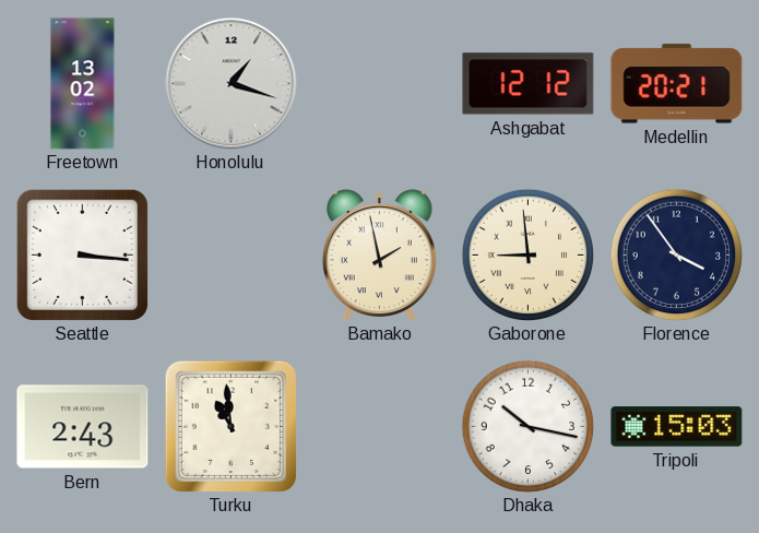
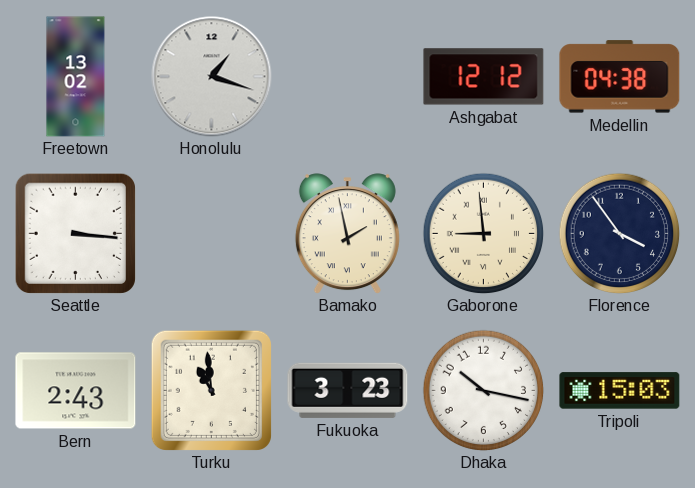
Medellin: 20:21 -> 04:38 (620, 77)
Fukuoka: none -> 3:23 (348, 390)
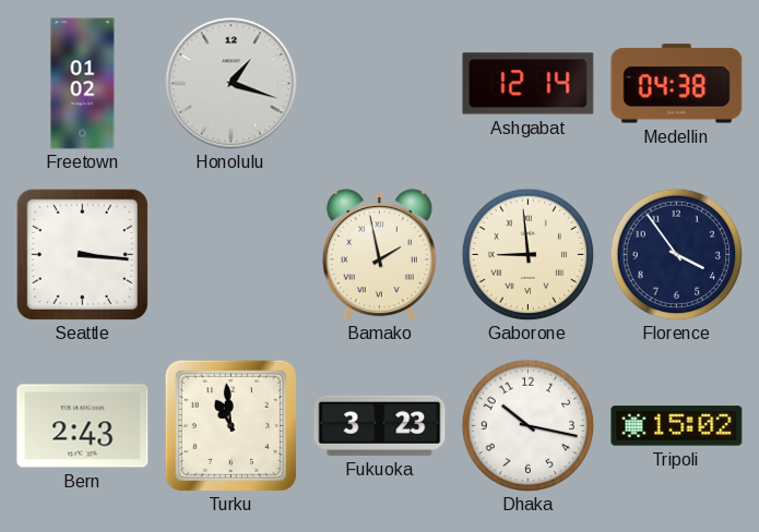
Freetown: 13:02 -> 01:02 (83, 84)
Ashgabat: 12:12 -> 12:14 (529, 84)
Tripoli: 15:03 -> 15:02 (677, 426)
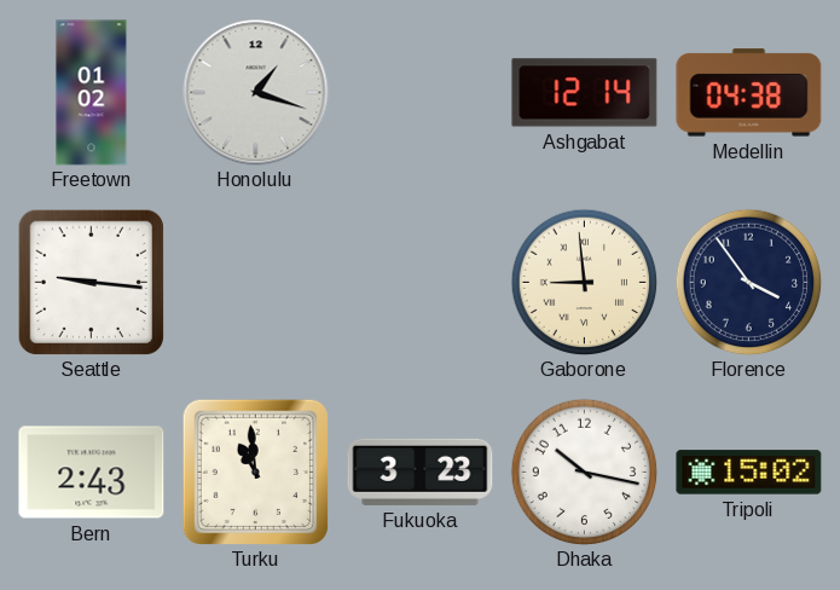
Seattle: 3:16 -> 9:16 (91, 282)
Bamako: 1:58 -> none (379, 255)
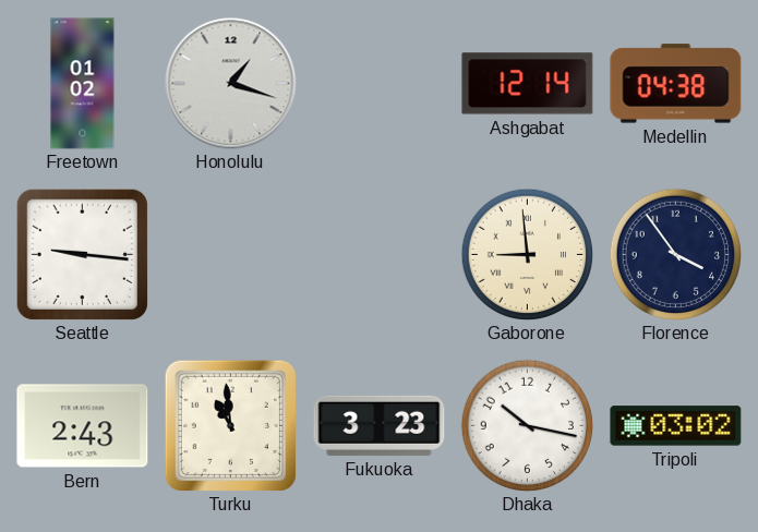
Tripoli: 15:02 -> 03:02 (676, 426)
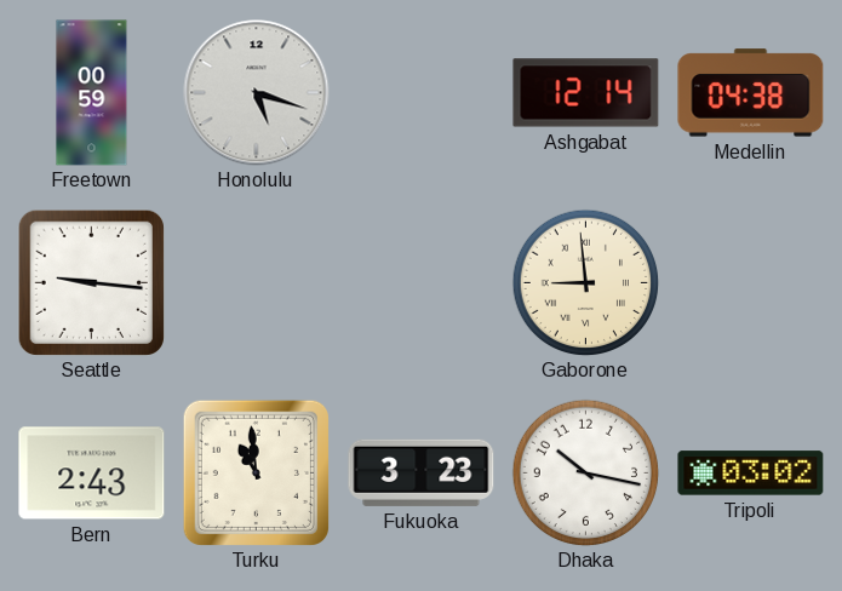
Freetown: 01:02 -> 00:59 (92, 93)
Honolulu: 1:18 -> 5:18 (257, 93)
Florence: 3:54 -> none (675, 254)
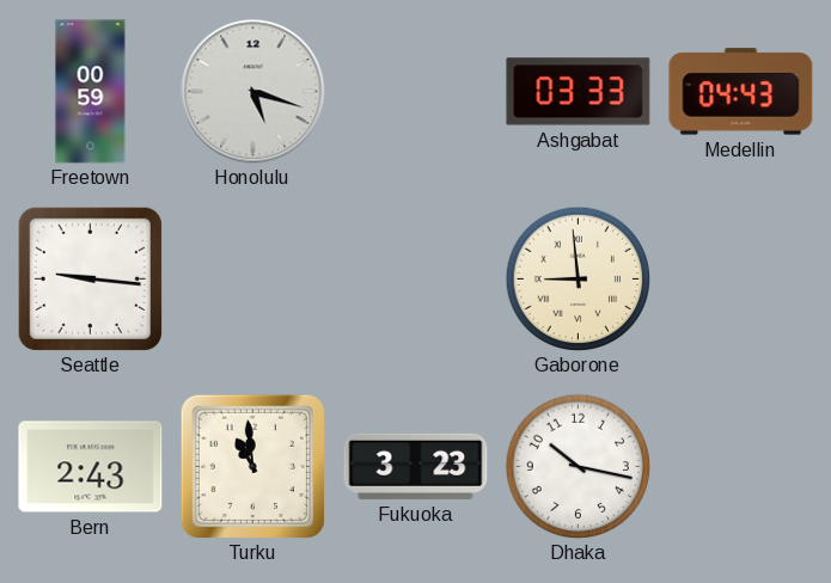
Ashgabat: 12:14 -> 03:33 (579, 92)
Medellin: 04:38 -> 04:43 (741, 92)
Tripoli: 03:02 -> none (751, 474)
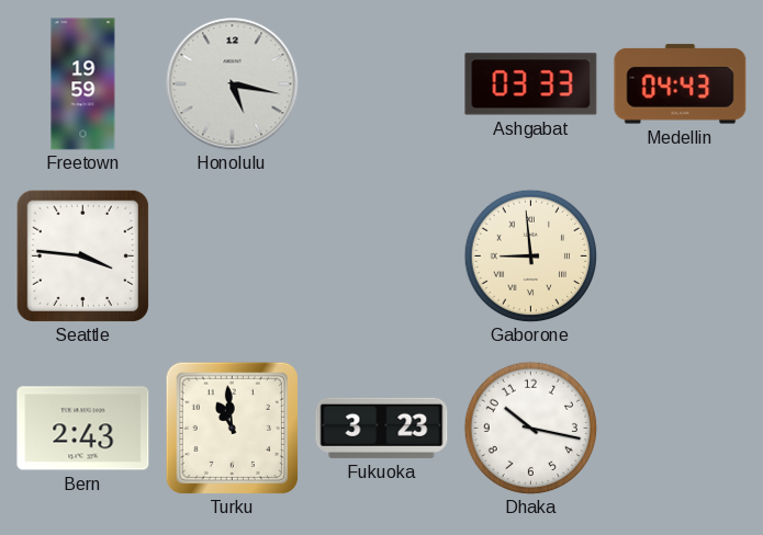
Freetown: 00:59 -> 19:59 (83, 84)
Honolulu: 5:18 -> 5:17 (233, 84)
Seattle: 9:16 -> 3:46 (82, 255)
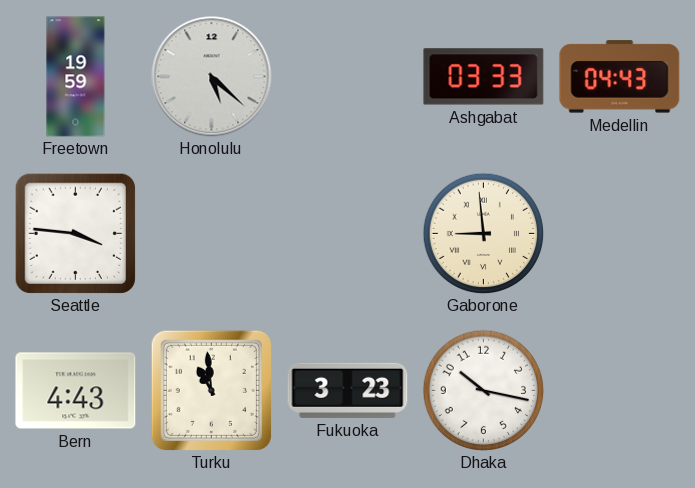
Honolulu: 5:17 -> 5:22 (212, 77)
Bern: 2:43 -> 4:43 (76, 391)
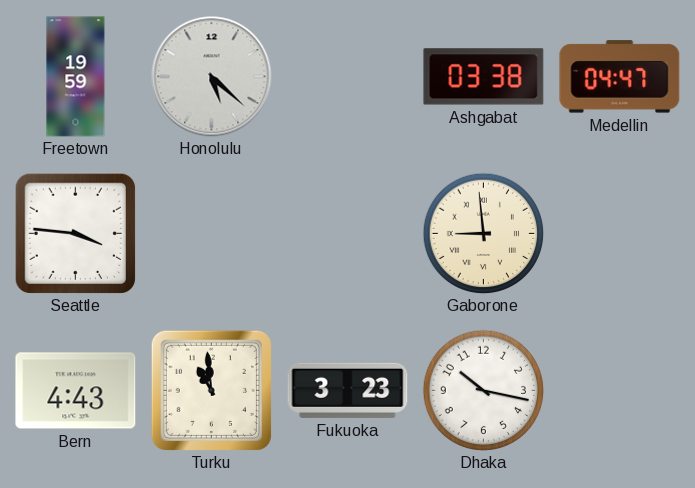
Ashgabat: 03:33 -> 03:38 (484, 77)
Medellin: 04:43 -> 04:47 (620, 77)
